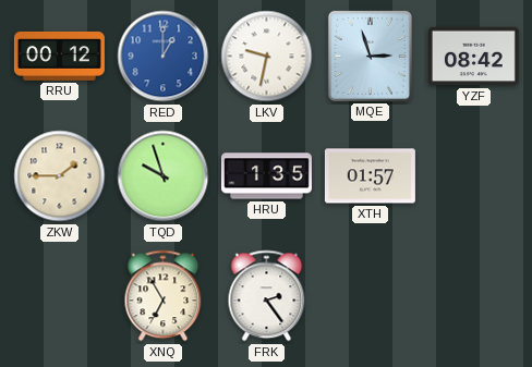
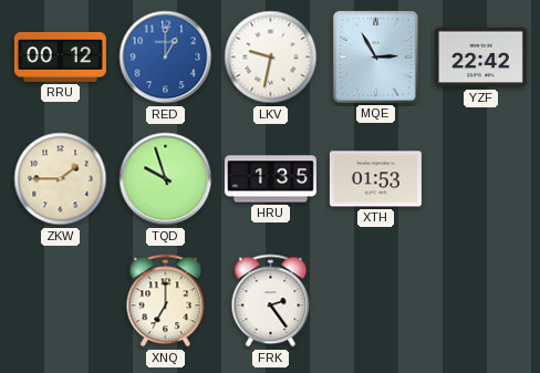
MQE: 2:57 -> 2:55 (375, 56)
YZF: 08:42 -> 22:42 (480, 58)
XTH: 01:57 -> 01:53 (375, 179)
XNQ: 6:55 -> 7:00 (166, 301)
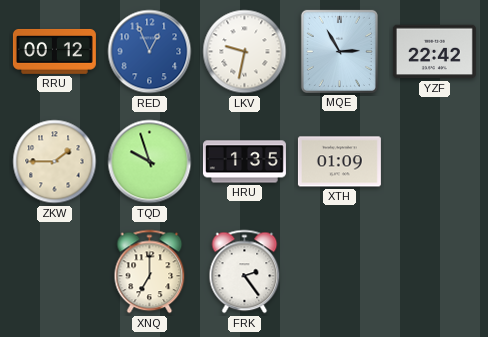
RED: 1:00 -> 12:56 (150, 52)
XTH: 01:53 -> 01:09 (339, 162)
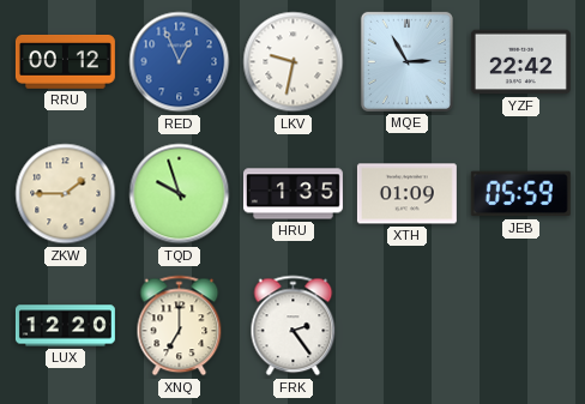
JEB: none -> 05:59 (520, 194)
LUX: none -> 12:20 (65, 326)
